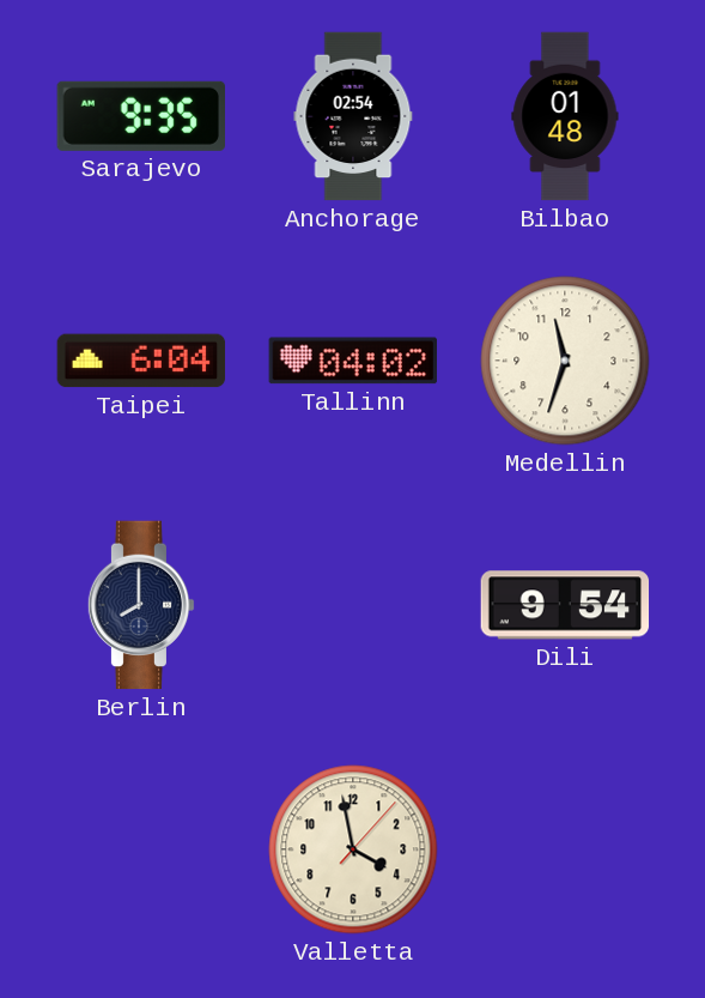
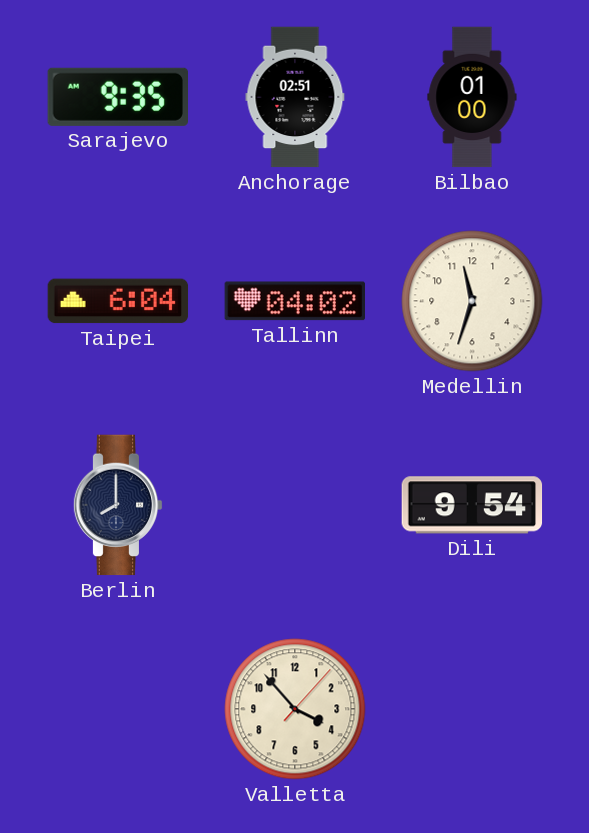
Anchorage: 02:54 -> 02:51 (295, 97)
Bilbao: 01:48 -> 01:00 (472, 97)
Valletta: 3:58 -> 3:53 (295, 709)
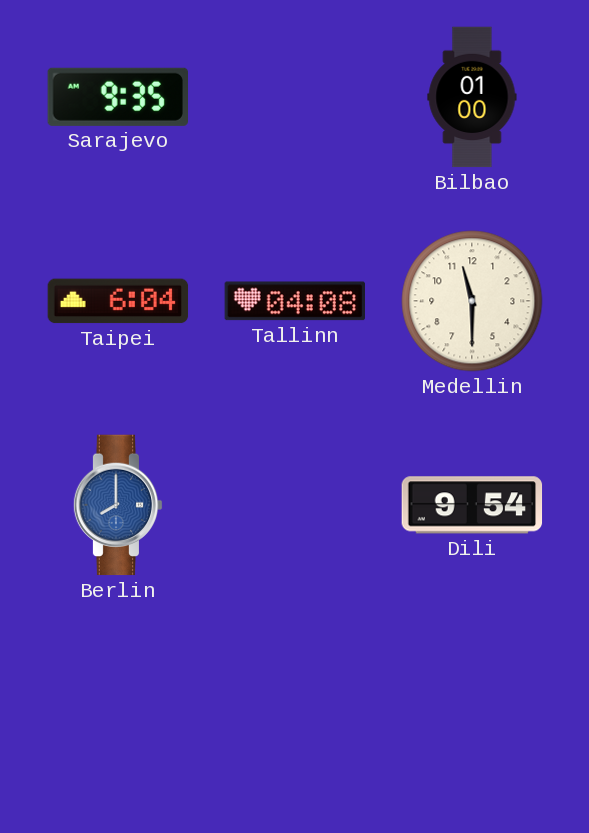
Anchorage: 02:51 -> none (295, 97)
Tallinn: 04:02 -> 04:08 (294, 301)
Medellin: 11:33 -> 11:30 (472, 301)
Berlin dial: navy -> blue (118, 505)
Valletta: 3:53 -> none (295, 709)
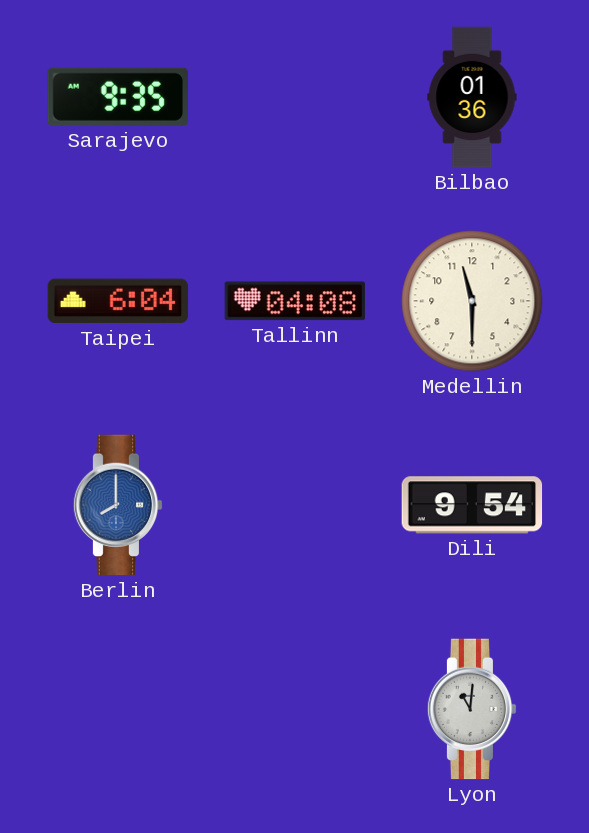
Bilbao: 01:00 -> 01:36 (472, 97)
Lyon: none -> 11:01 (472, 709)
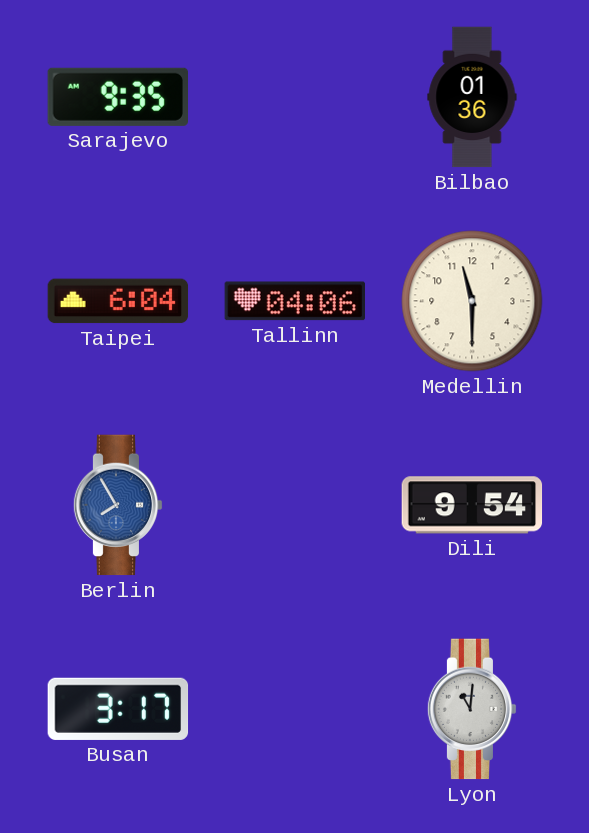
Tallinn: 04:08 -> 04:06 (294, 301)
Berlin: 8:00 -> 7:55 (118, 505)
Busan: none -> 3:17 (118, 709)
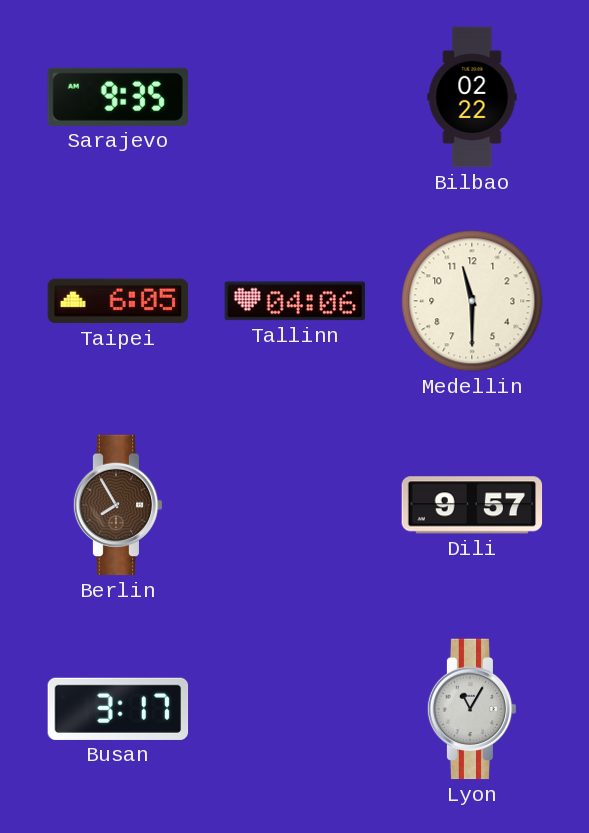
Bilbao: 01:36 -> 02:22 (472, 97)
Taipei: 6:04 -> 6:05 (118, 301)
Berlin dial: blue -> brown (118, 505)
Dili: 9:54 -> 9:57 (472, 505)
Lyon: 11:01 -> 11:05 (472, 709)
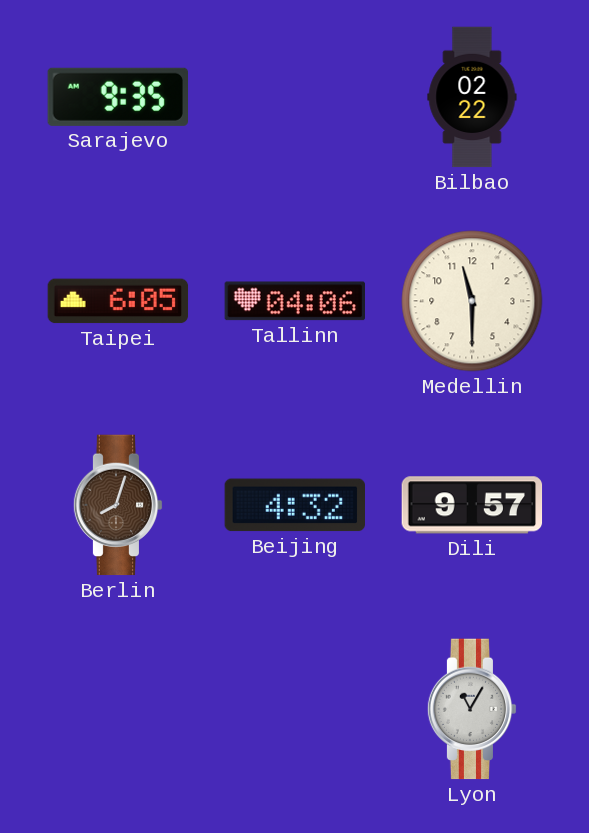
Berlin: 7:55 -> 8:03 (118, 505)
Beijing: none -> 4:32 (294, 505)
Busan: 3:17 -> none (118, 709)
